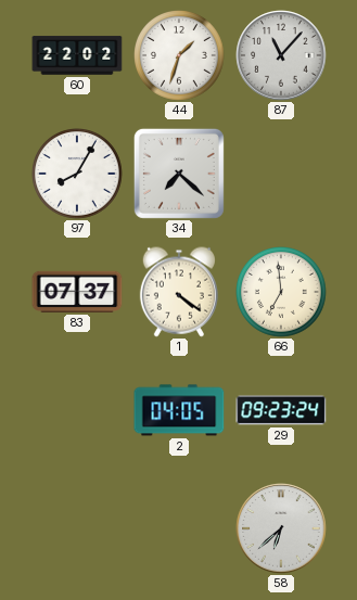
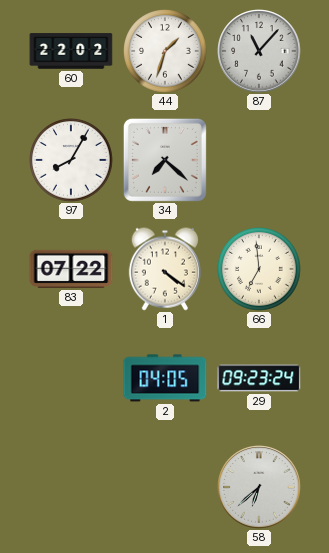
83: 07:37 -> 07:22 (71, 269)
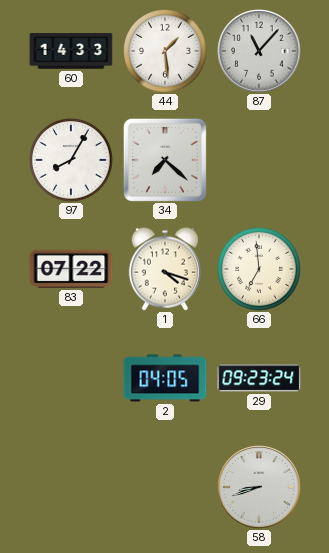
60: 22:02 -> 14:33 (71, 51)
44: 1:33 -> 1:29 (166, 52)
1: 4:21 -> 4:18 (165, 269)
58: 6:38 -> 8:42 (259, 487)
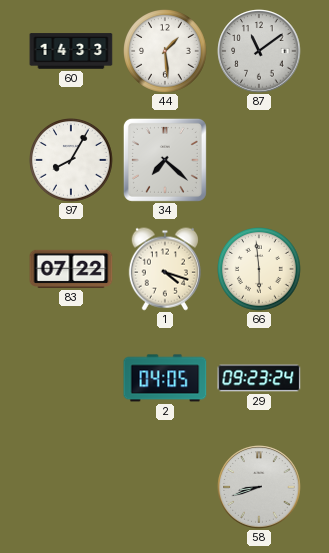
87: 11:07 -> 11:09 (259, 51)
66: 6:59 -> 5:59 (260, 270)
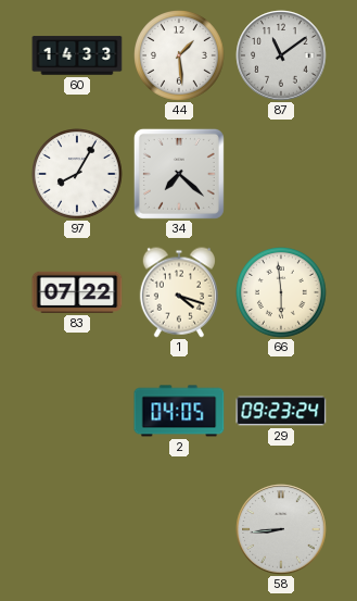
58: 8:42 -> 8:44 (281, 529)
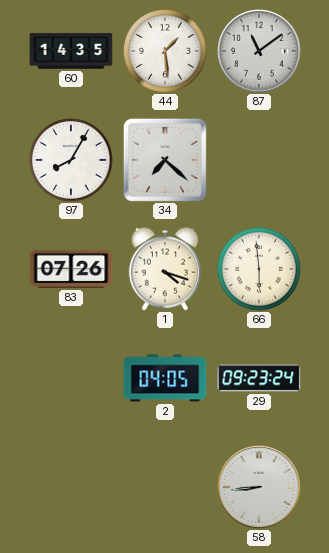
60: 14:33 -> 14:35 (71, 51)
83: 07:22 -> 07:26 (71, 269)
